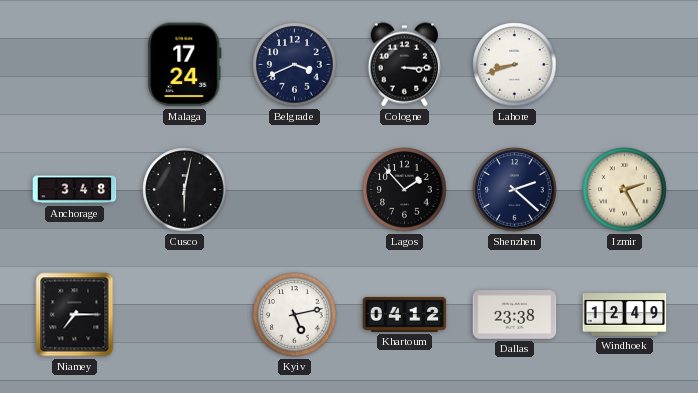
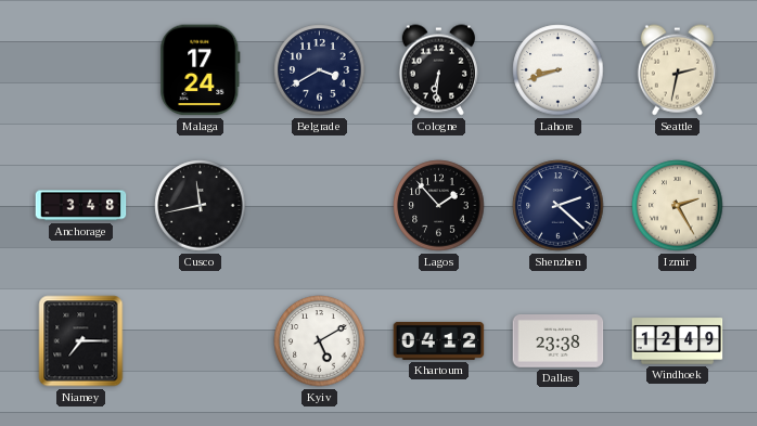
Belgrade: 3:41 -> 3:40 (320, 70)
Cologne: 3:15 -> 6:31 (438, 70)
Seattle: none -> 2:32 (677, 70)
Cusco: 6:02 -> 11:43 (201, 206)
Kyiv: 5:13 -> 5:10 (320, 341)
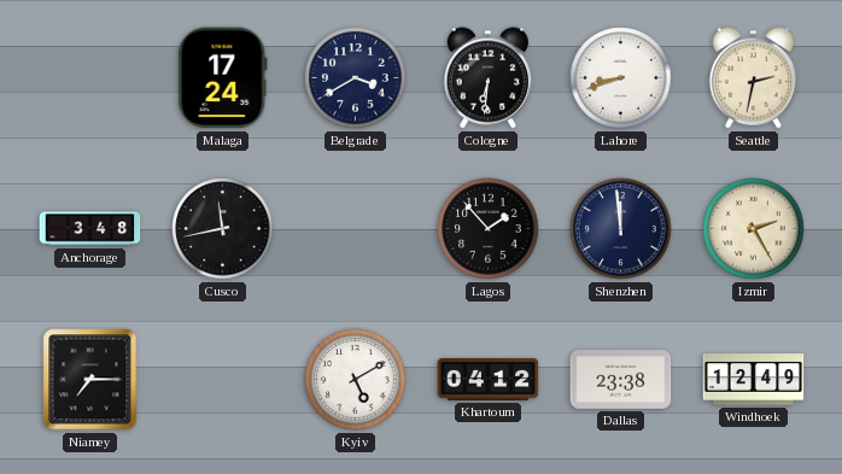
Shenzhen: 2:22 -> 11:59 (621, 229)
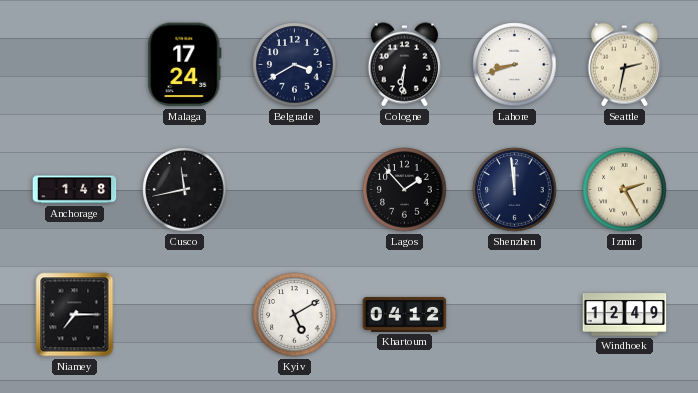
Anchorage: 3:48 -> 1:48 (75, 190)
Dallas: 23:38 -> none (621, 380)
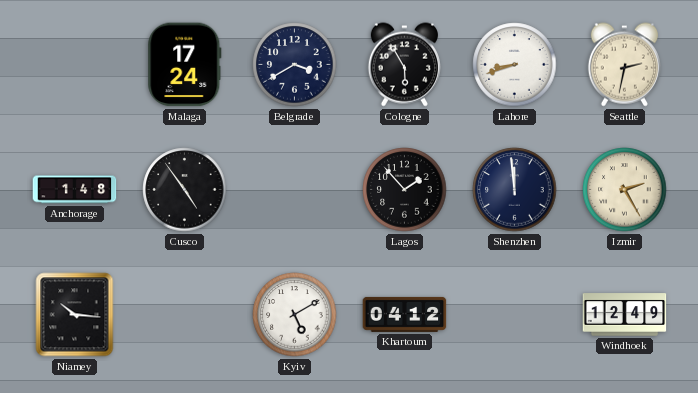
Cologne: 6:31 -> 5:55 (404, 65)
Cusco: 11:43 -> 4:54 (185, 190)
Niamey: 7:15 -> 10:16 (75, 315)
